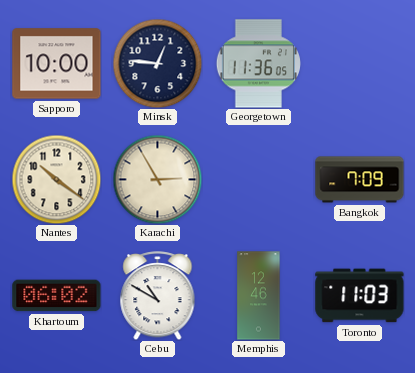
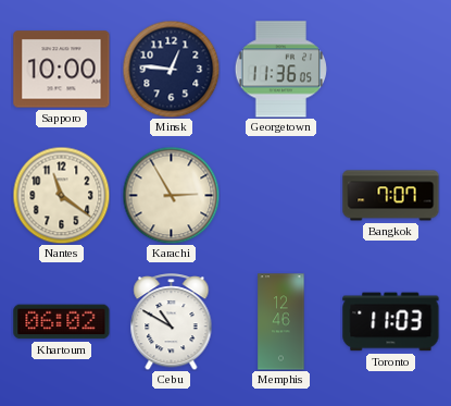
Nantes: 10:21 -> 11:21 (61, 195)
Bangkok: 7:09 -> 7:07 (391, 196)
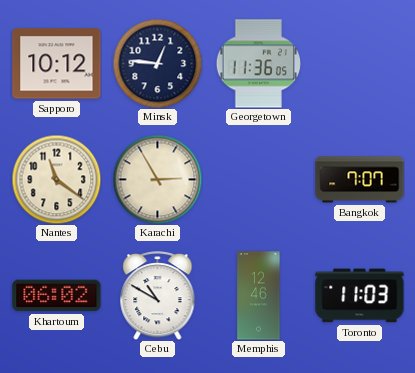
Sapporo: 10:00 -> 10:12 (57, 64)
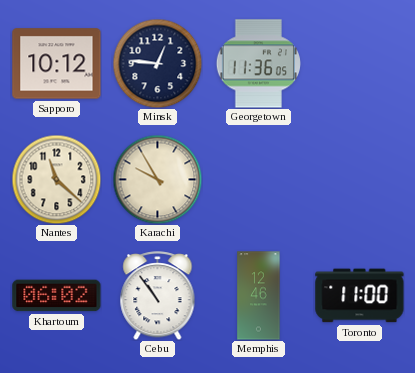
Nantes: 11:21 -> 11:22 (56, 179)
Karachi: 2:55 -> 9:55 (157, 179)
Bangkok: 7:07 -> none (360, 180)
Cebu: 10:50 -> 10:54 (158, 296)
Toronto: 11:03 -> 11:00 (360, 296)
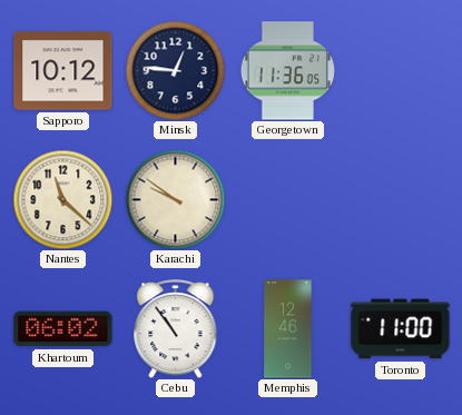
Karachi: 9:55 -> 9:51 (175, 199)
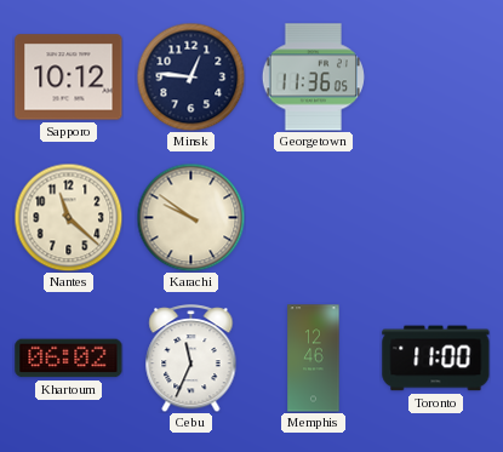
Cebu: 10:54 -> 11:34 (192, 359)
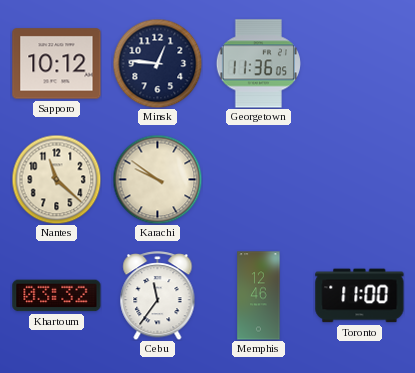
Khartoum: 06:02 -> 03:32 (57, 296)
Cebu: 11:34 -> 11:36 (158, 296)
